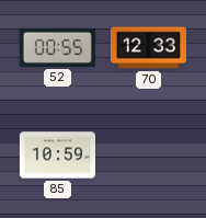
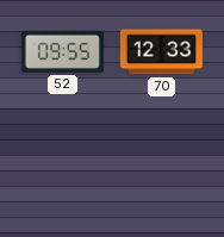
52: 00:55 -> 09:55 (62, 51)
85: 10:59 -> none (57, 156)
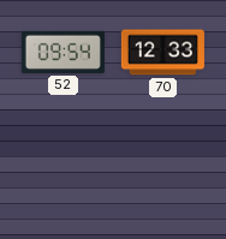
52: 09:55 -> 09:54 (63, 52)
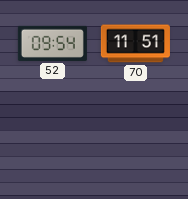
70: 12:33 -> 11:51 (135, 44)
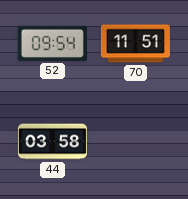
44: none -> 03:58 (52, 142)
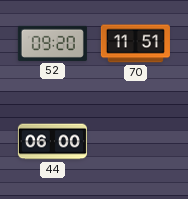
52: 09:54 -> 09:20 (52, 43)
44: 03:58 -> 06:00 (52, 142)
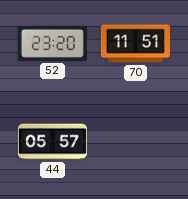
52: 09:20 -> 23:20 (52, 43)
44: 06:00 -> 05:57 (52, 142)
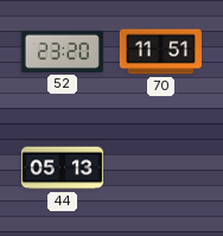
44: 05:57 -> 05:13 (62, 168)
